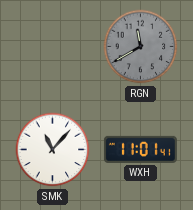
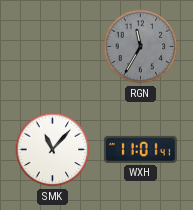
RGN: 11:40 -> 11:35 (141, 47)
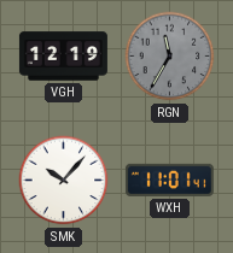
VGH: none -> 12:19 (63, 57)
SMK: 11:07 -> 10:07 (64, 181)
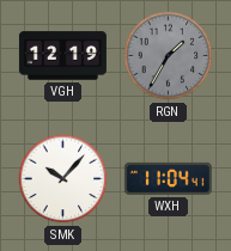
RGN: 11:35 -> 1:35 (169, 56)
WXH: 11:01 -> 11:04 (168, 178)
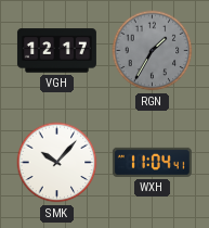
VGH: 12:19 -> 12:17 (56, 51)
